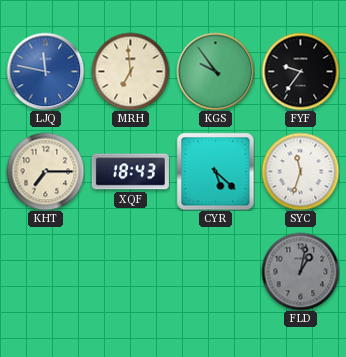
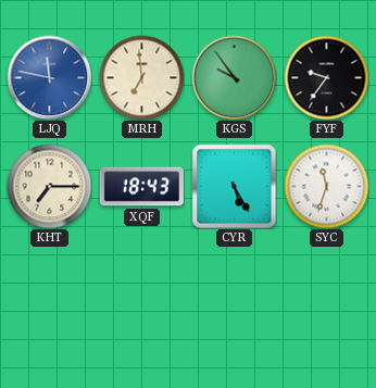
CYR: 5:22 -> 5:25 (234, 186)
FLD: 1:02 -> none (300, 271)
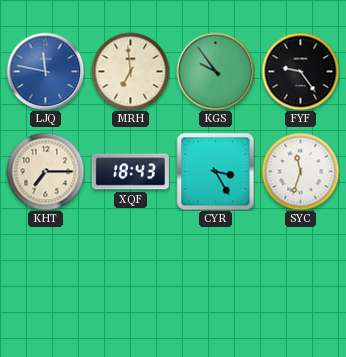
FYF: 9:36 -> 9:24 (300, 71)
CYR: 5:25 -> 3:25 (215, 171)
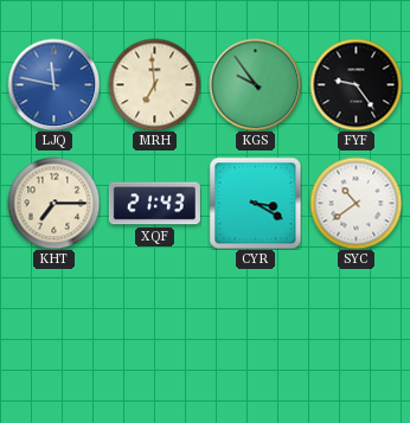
XQF: 18:43 -> 21:43 (154, 204)
CYR: 3:25 -> 3:20 (255, 203)
SYC: 11:33 -> 10:39 (355, 203)
